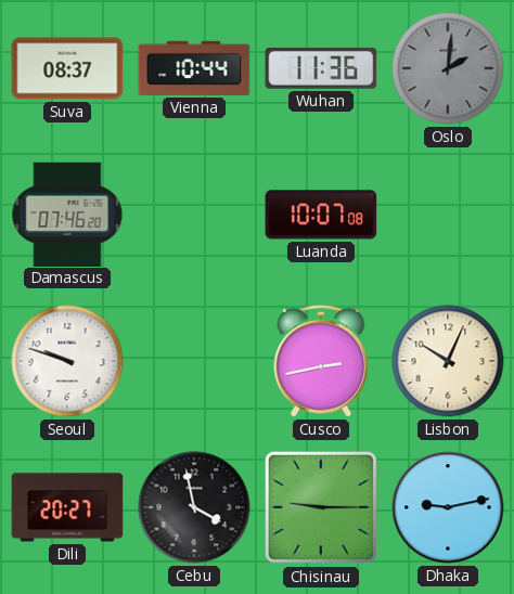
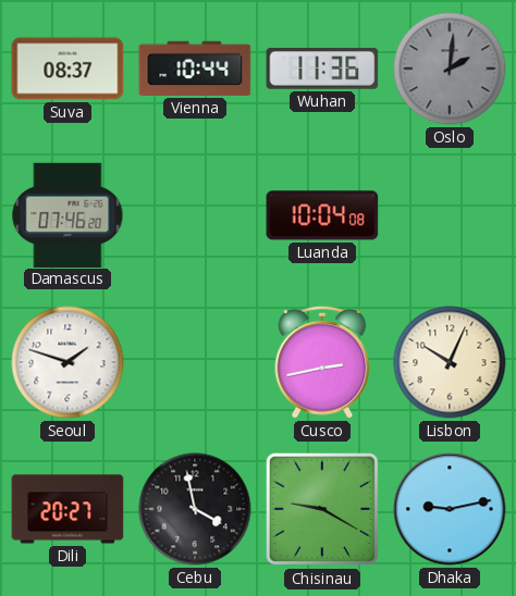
Luanda: 10:07 -> 10:04 (322, 215)
Seoul: 9:48 -> 1:48 (67, 362)
Chisinau: 9:15 -> 9:20 (322, 509)
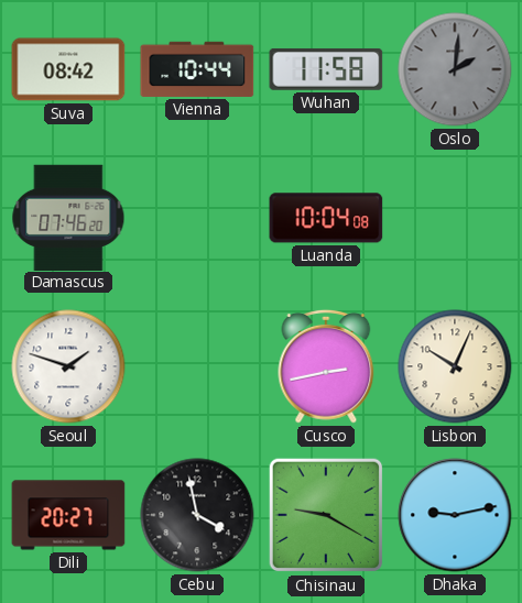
Suva: 08:37 -> 08:42 (68, 69)
Wuhan: 11:36 -> 11:58 (326, 69)
